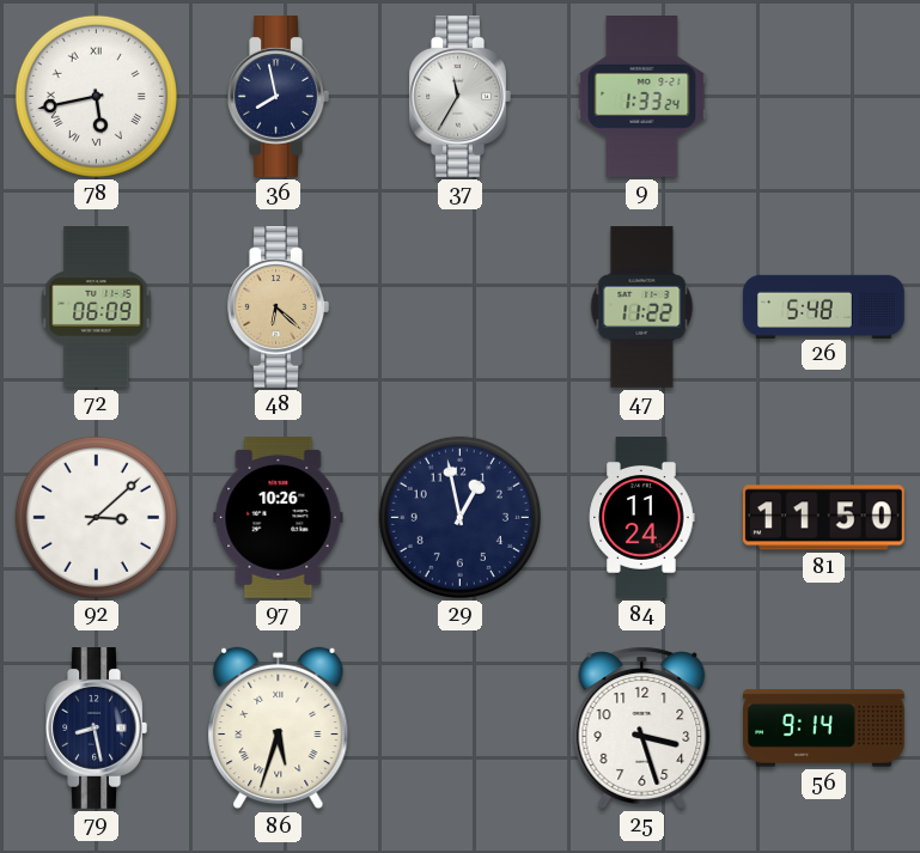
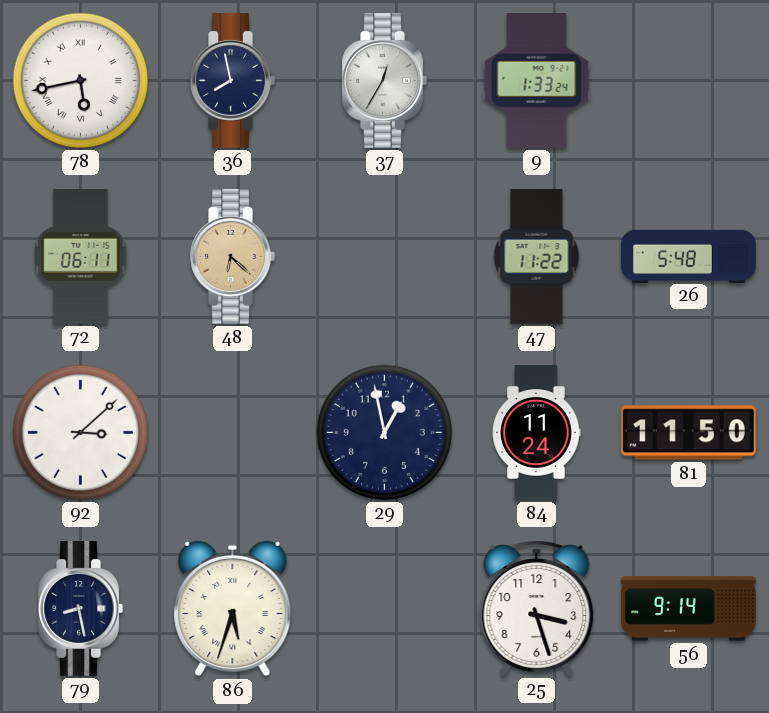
37: 11:35 -> 12:35 (384, 81)
72: 06:09 -> 06:11 (81, 257)
97: 10:26 -> none (279, 518)
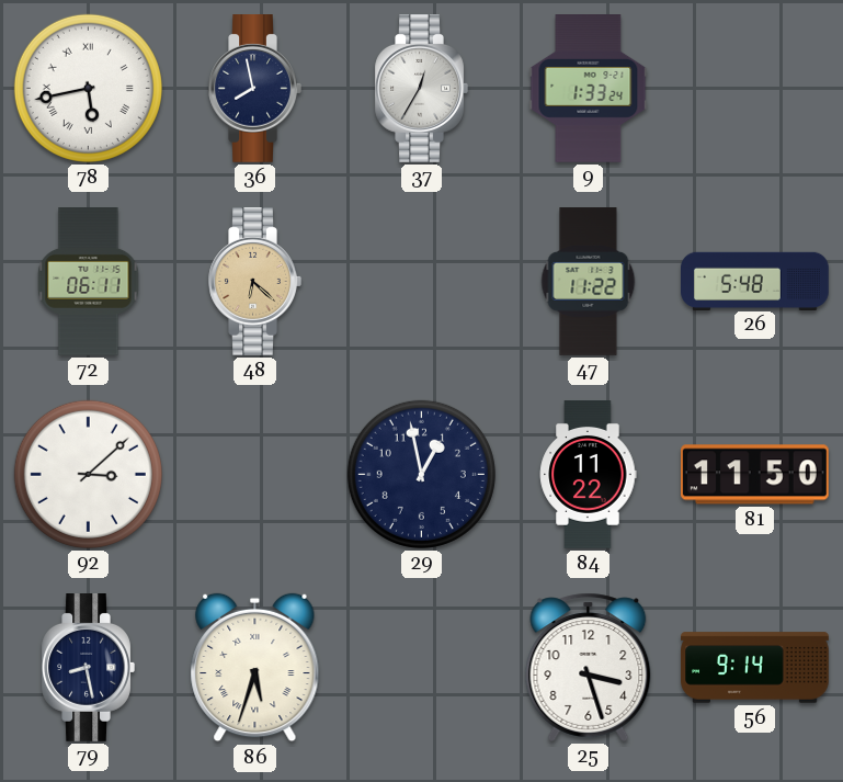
84: 11:24 -> 11:22 (588, 475)
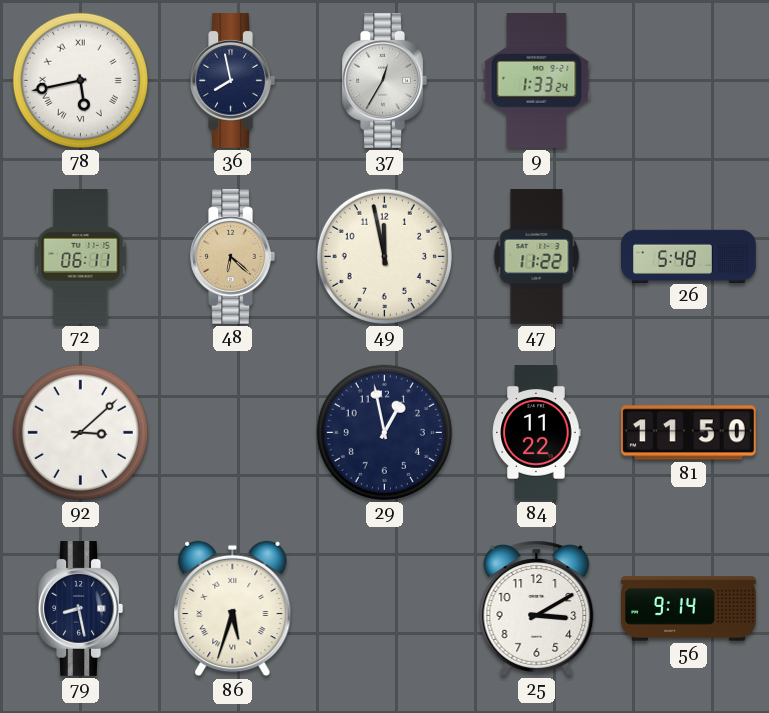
49: none -> 11:58 (384, 256)
25: 3:27 -> 3:10 (537, 608)
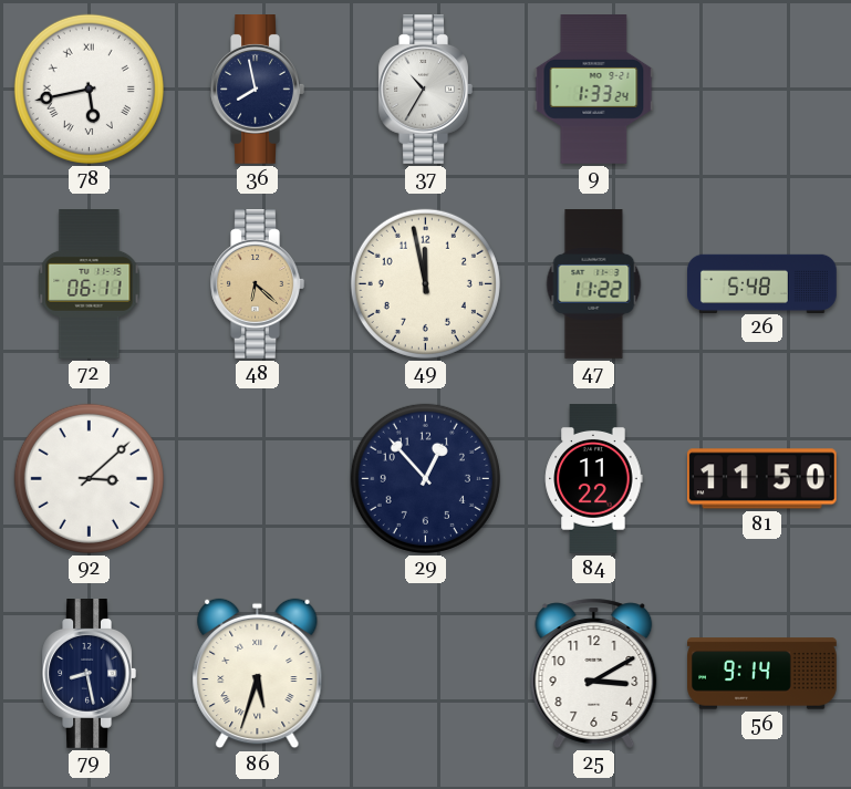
37: 12:35 -> 10:35 (425, 90)
29: 12:58 -> 12:53 (425, 478)
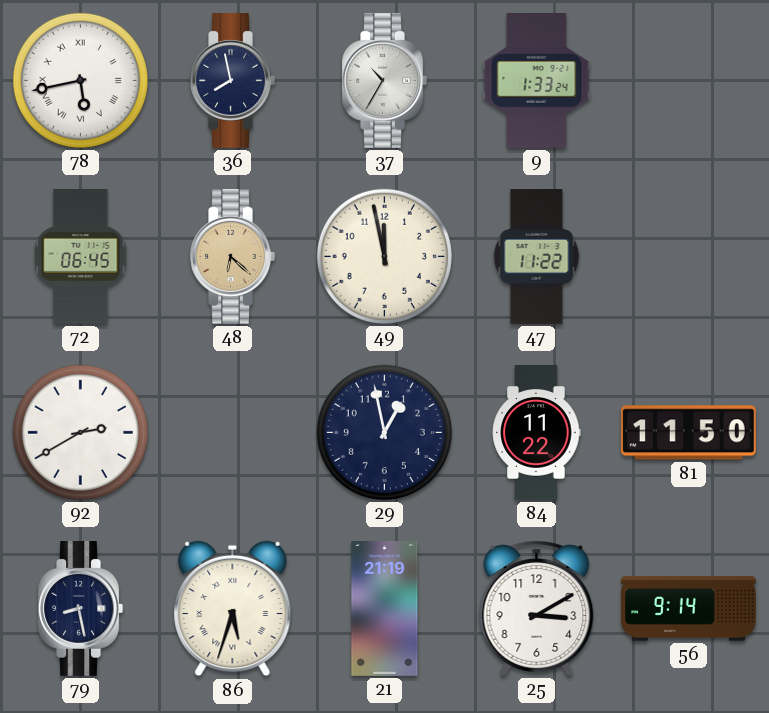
72: 06:11 -> 06:45 (81, 257)
26: 5:48 -> none (762, 283)
92: 3:08 -> 2:40 (80, 432)
29: 12:53 -> 12:58 (384, 432)
21: none -> 21:19 (385, 609)
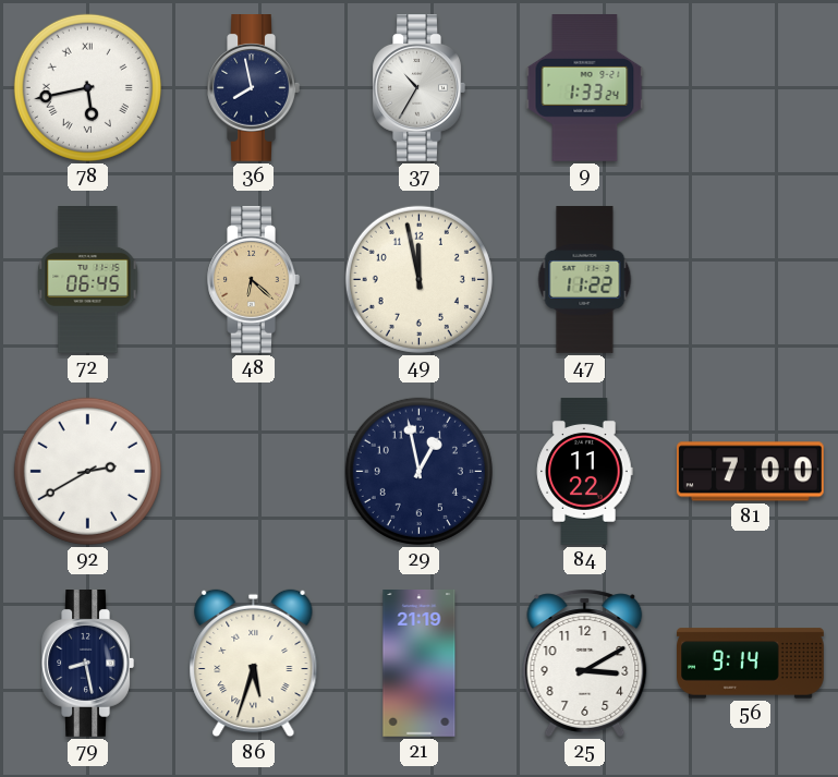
81: 11:50 -> 7:00 (750, 472)
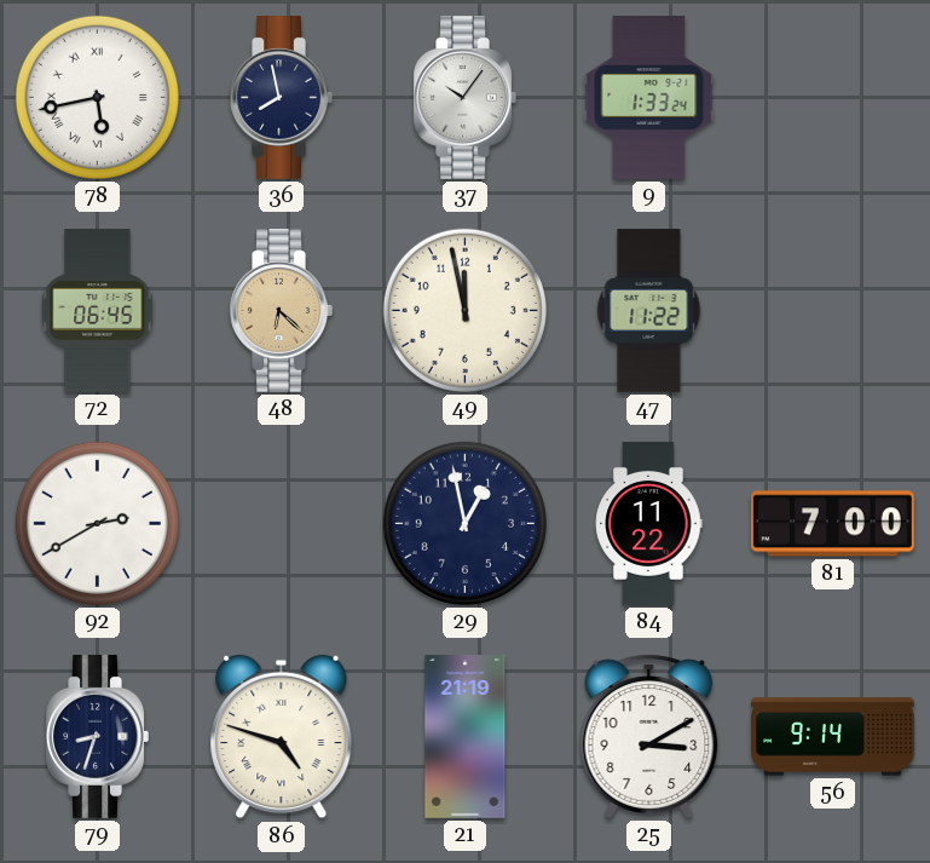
37: 10:35 -> 10:06 (464, 98)
79: 8:28 -> 8:33 (97, 737)
86: 5:33 -> 4:48 (282, 737)
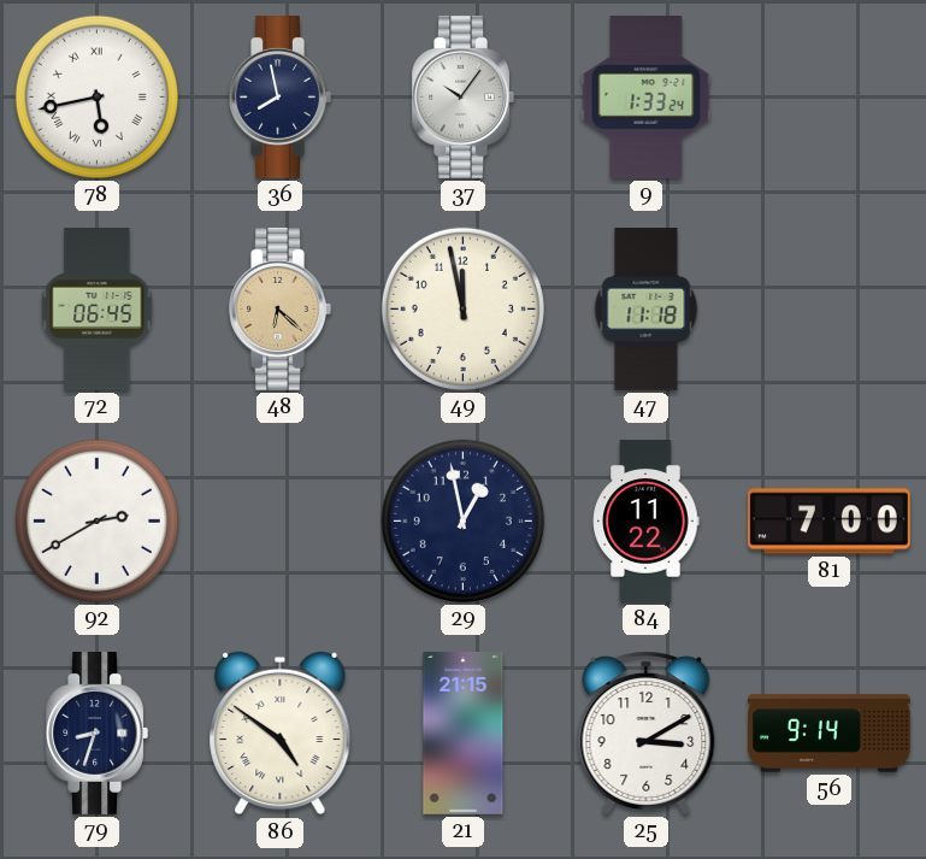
47: 11:22 -> 11:18 (647, 310)
86: 4:48 -> 4:51 (281, 734)
21: 21:19 -> 21:15 (464, 734)
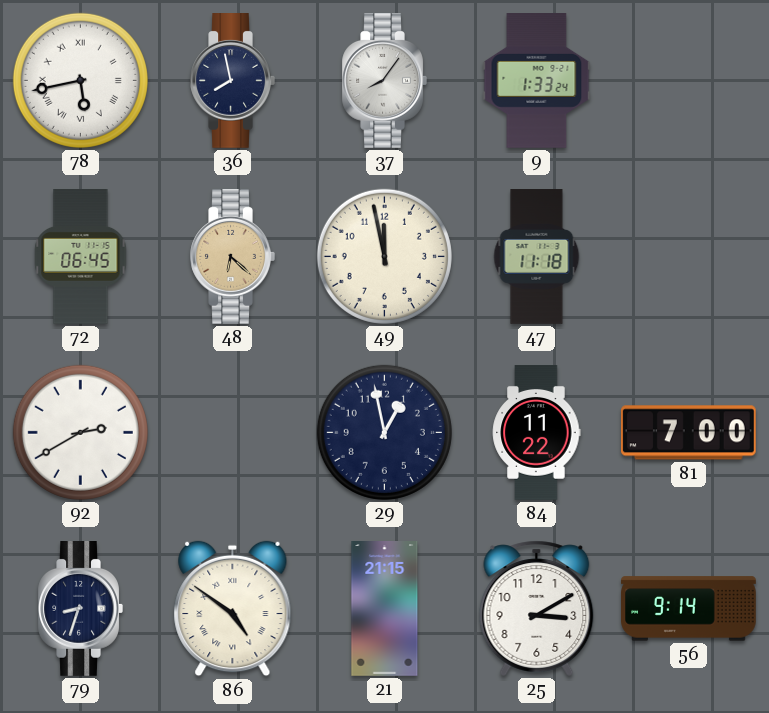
37: 10:06 -> 8:06 (384, 81)
